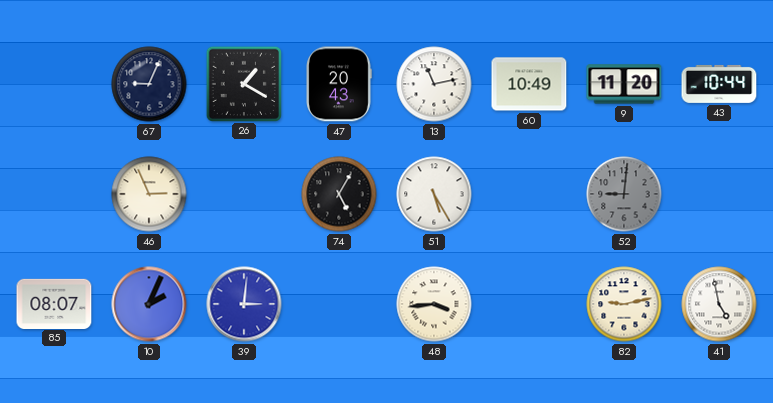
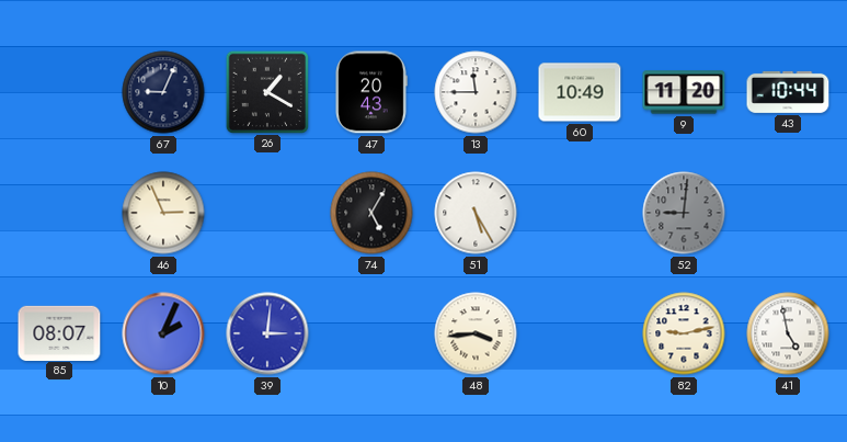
13: 11:13 -> 11:45 (476, 92)
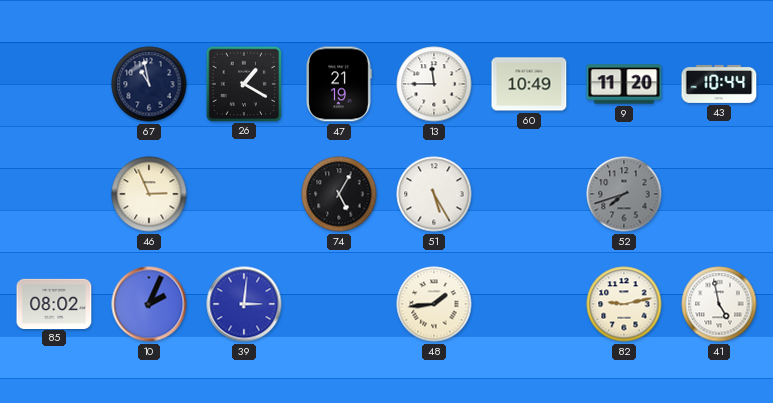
67: 9:04 -> 10:58 (149, 84)
47: 20:43 -> 21:19 (339, 84)
52: 9:01 -> 7:42 (624, 194)
85: 08:07 -> 08:02 (54, 303)
48: 3:44 -> 1:44 (434, 304)
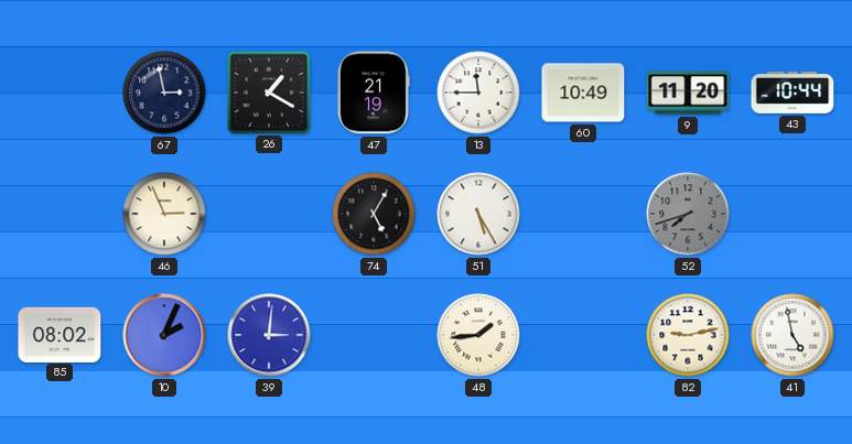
67: 10:58 -> 2:58 (164, 93)
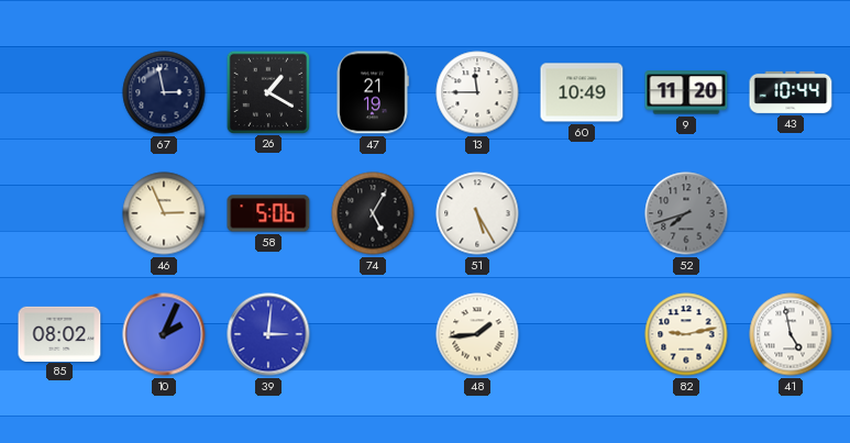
58: none -> 5:06 (268, 213)
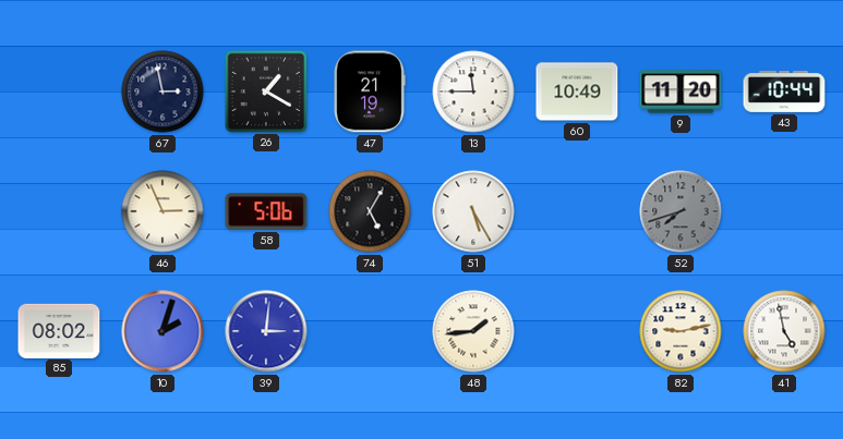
10: 2:04 -> 2:03 (162, 331)
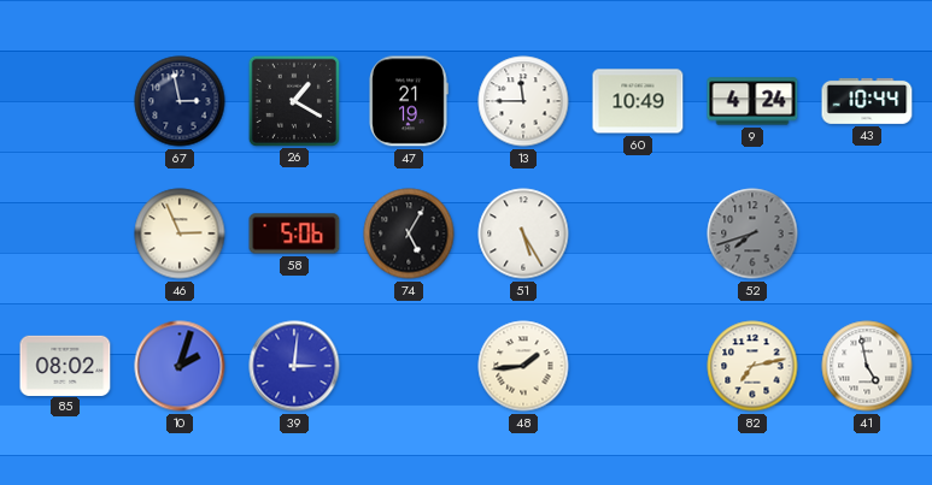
9: 11:20 -> 4:24 (752, 101)
82: 9:13 -> 7:13 (752, 366)
